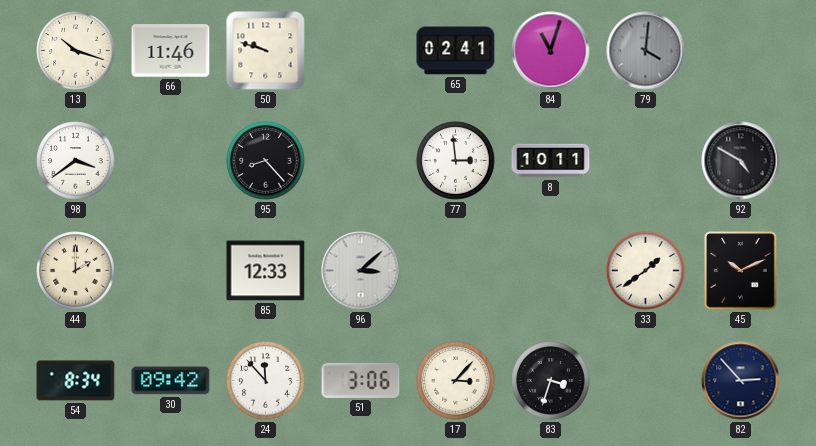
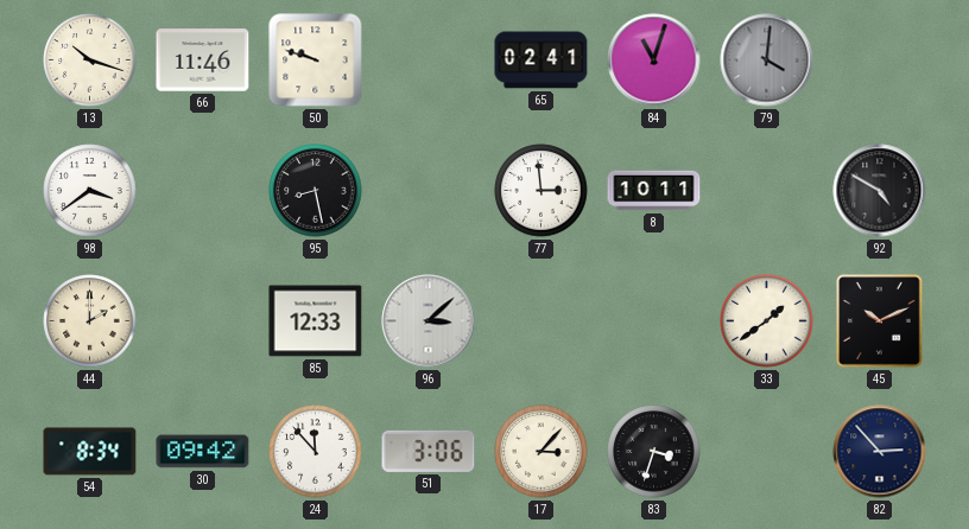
95: 8:23 -> 8:28 (316, 191)
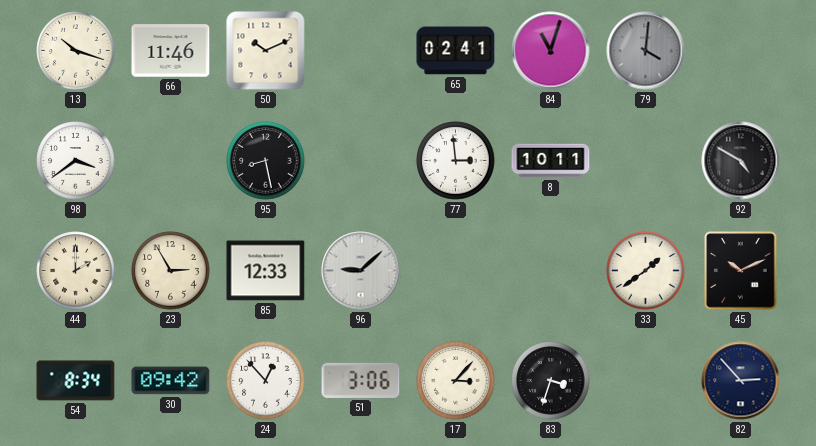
50: 9:48 -> 10:11 (266, 51)
23: none -> 2:55 (171, 271)
96: 3:08 -> 9:08 (361, 271)
24: 11:53 -> 12:53 (266, 381)
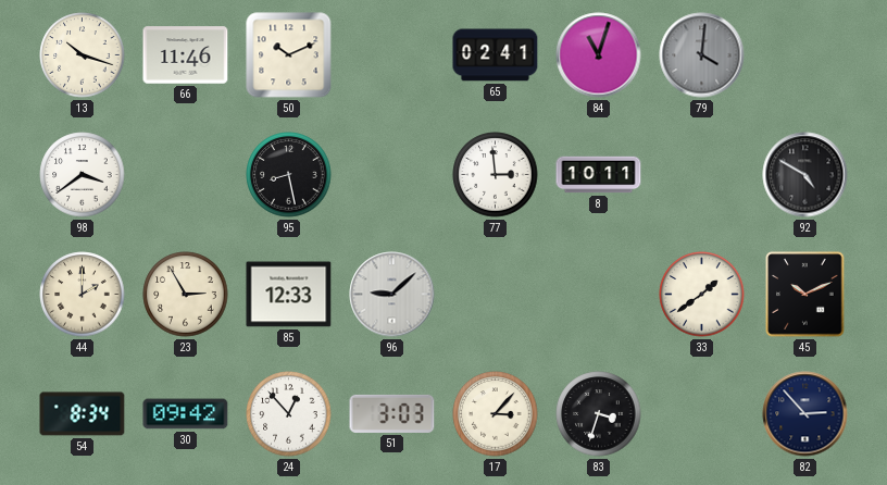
51: 3:06 -> 3:03 (392, 413)
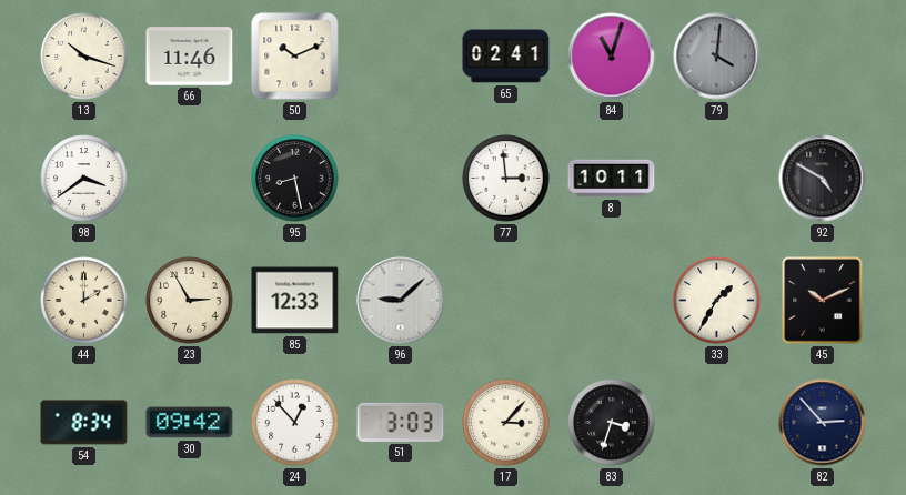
33: 1:39 -> 1:35 (717, 301)
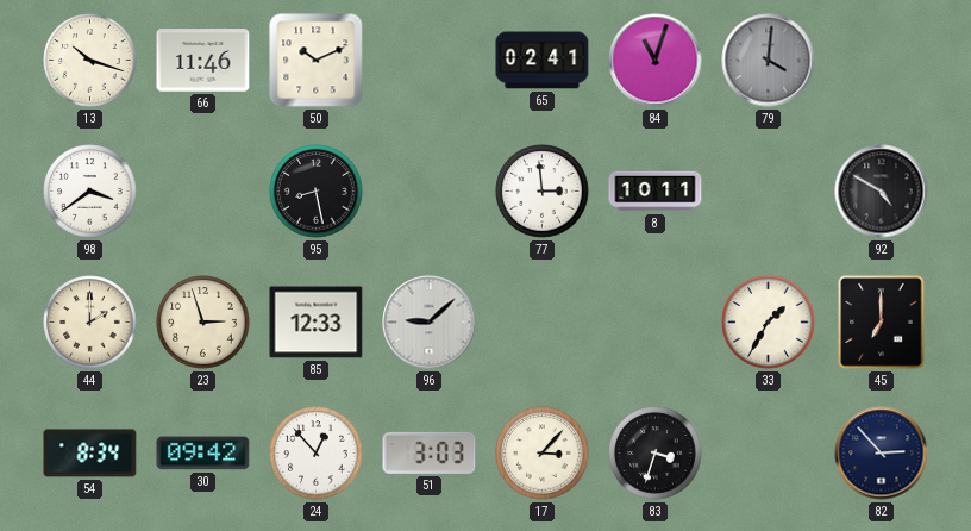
23: 2:55 -> 2:57 (203, 323)
45: 10:11 -> 7:00 (882, 323)
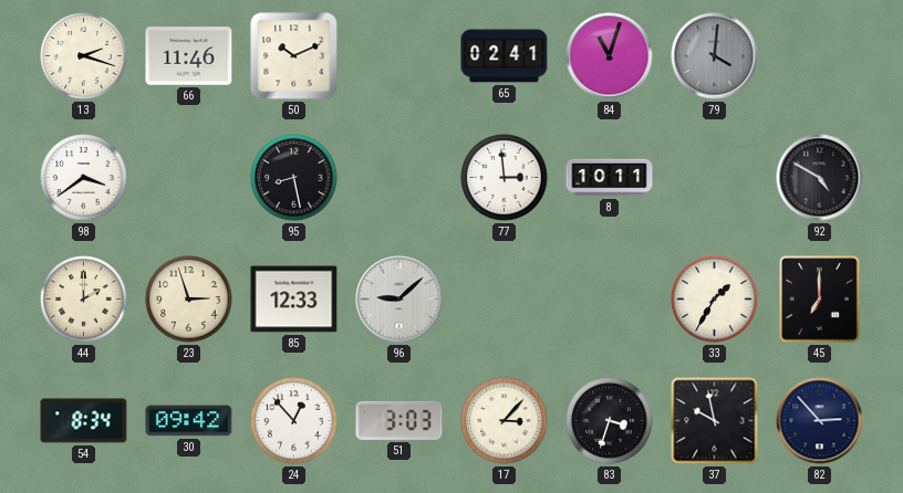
13: 10:18 -> 2:18 (84, 56)
37: none -> 9:58 (715, 421)
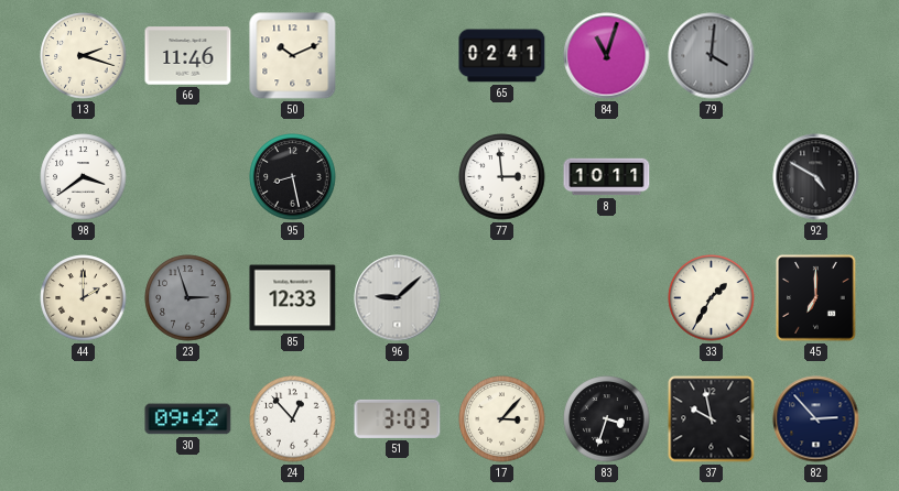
23 dial: cream -> grey (188, 298)
54: 8:34 -> none (84, 421)
